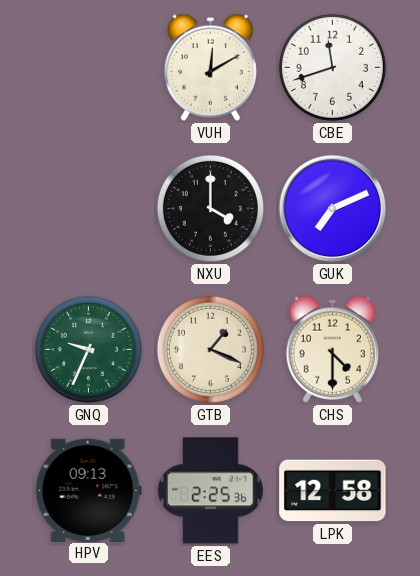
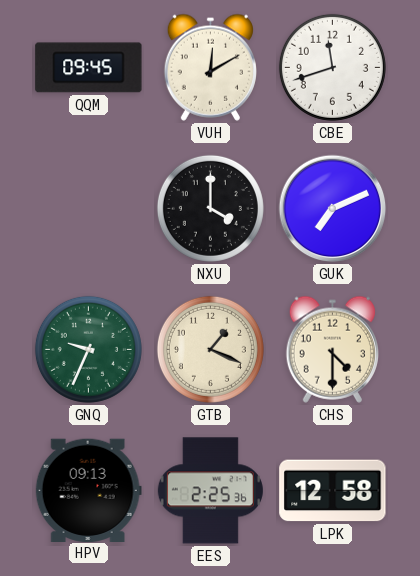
QQM: none -> 09:45 (89, 68)
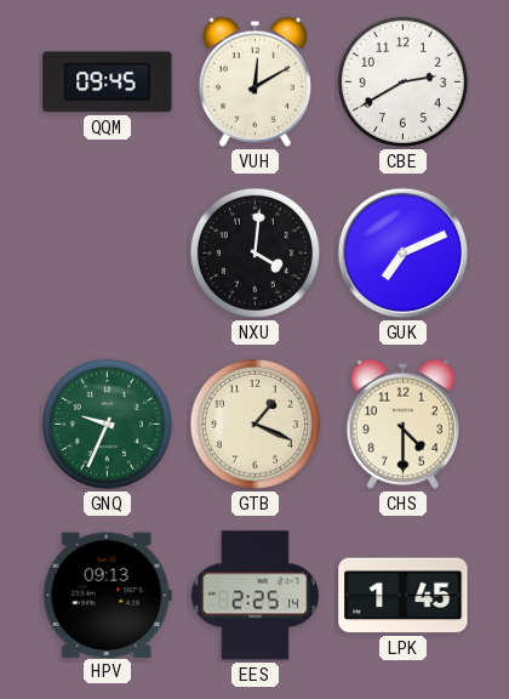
CBE: 11:42 -> 2:40 (402, 81)
NXU: 4:00 -> 4:01 (254, 252)
EES: 2:25:36 -> 2:25:14 (254, 596)
LPK: 12:58 -> 1:45 (404, 596)
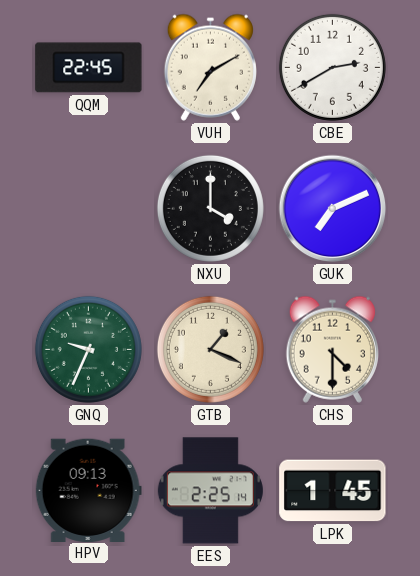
QQM: 09:45 -> 22:45 (89, 68)
VUH: 12:10 -> 7:10 (210, 67)
NXU: 4:01 -> 4:00 (210, 208)
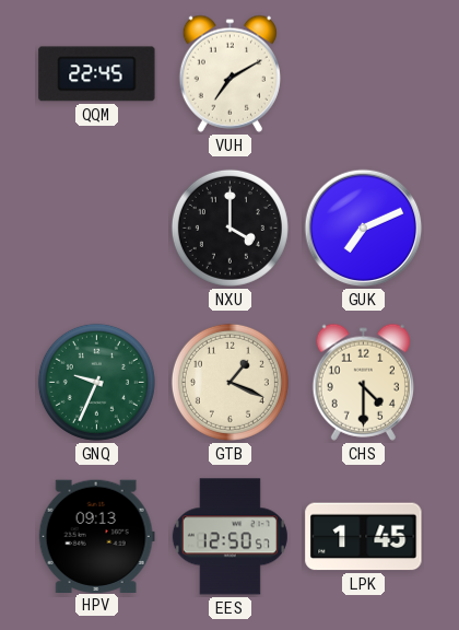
CBE: 2:40 -> none (332, 67)
EES: 2:25 -> 12:50 (229, 537)
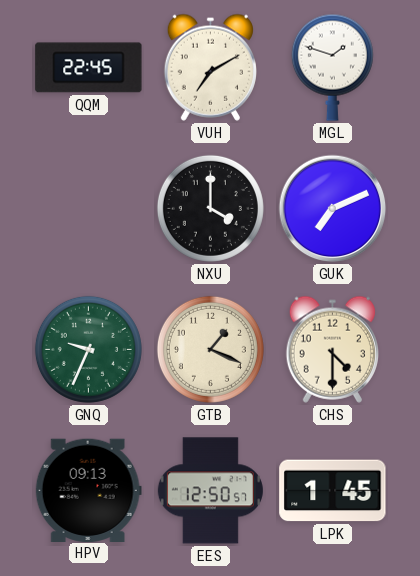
MGL: none -> 1:48 (332, 67)
